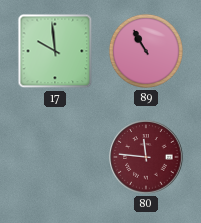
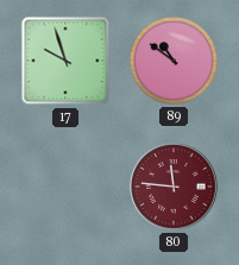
17: 9:59 -> 9:57 (65, 61)
89: 10:55 -> 10:51 (174, 61)
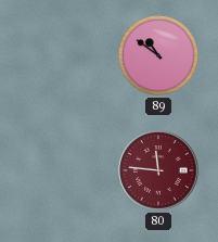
17: 9:57 -> none (65, 61)
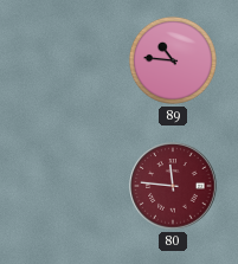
89: 10:51 -> 10:46 (173, 60)
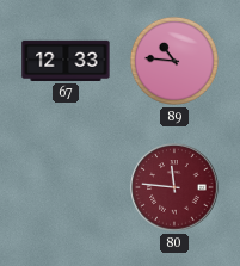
67: none -> 12:33 (66, 61)
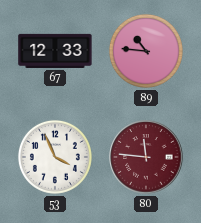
53: none -> 3:56 (55, 157)
